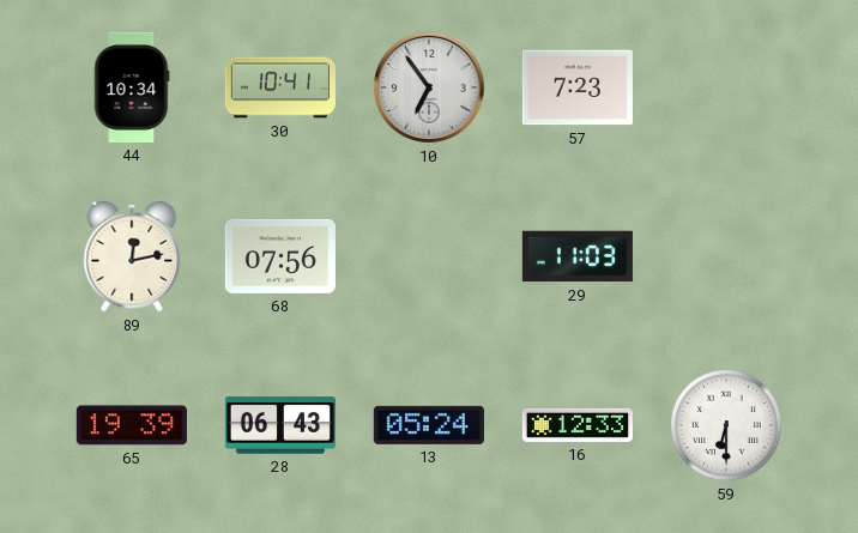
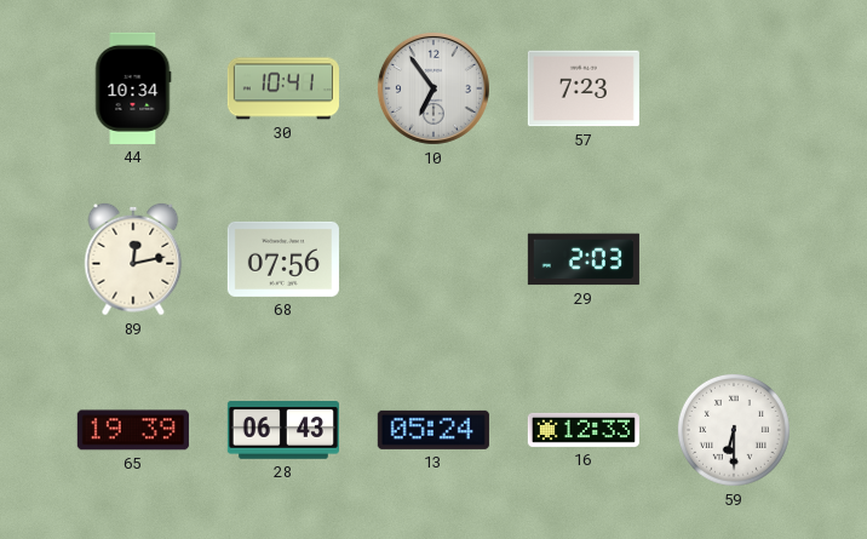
29: 11:03 -> 2:03 (584, 259)
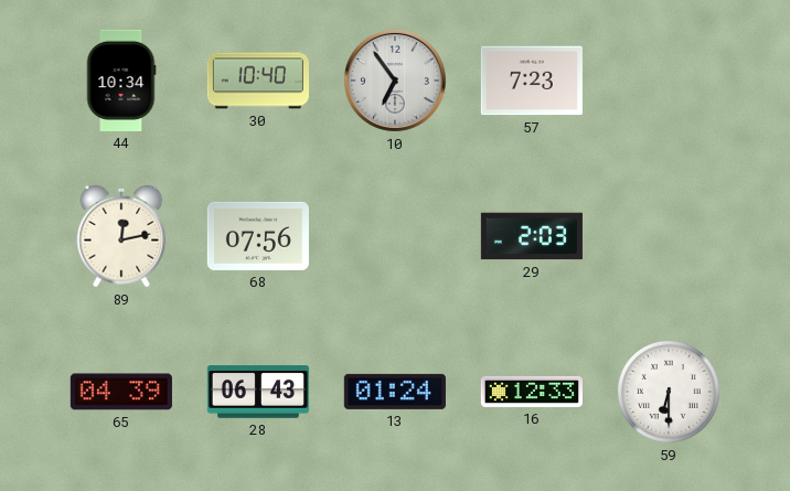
30: 10:41 -> 10:40 (258, 81)
65: 19:39 -> 04:39 (121, 392)
13: 05:24 -> 01:24 (395, 392)
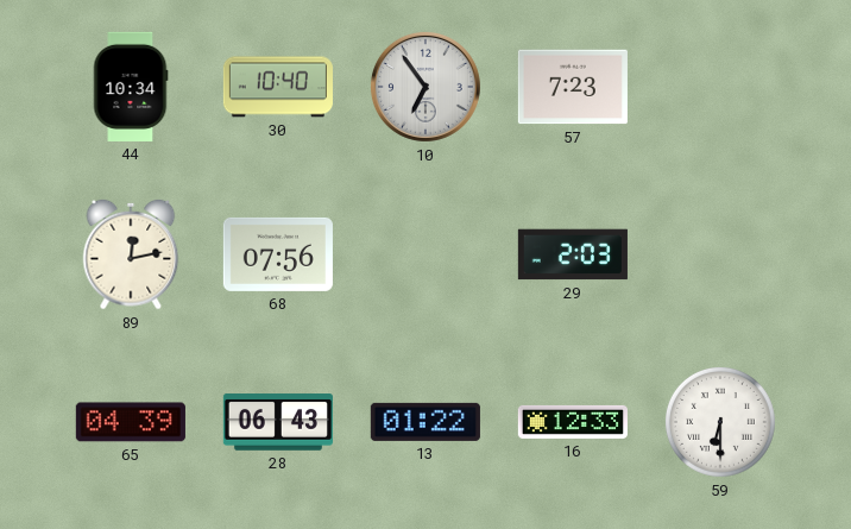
13: 01:24 -> 01:22 (425, 422)
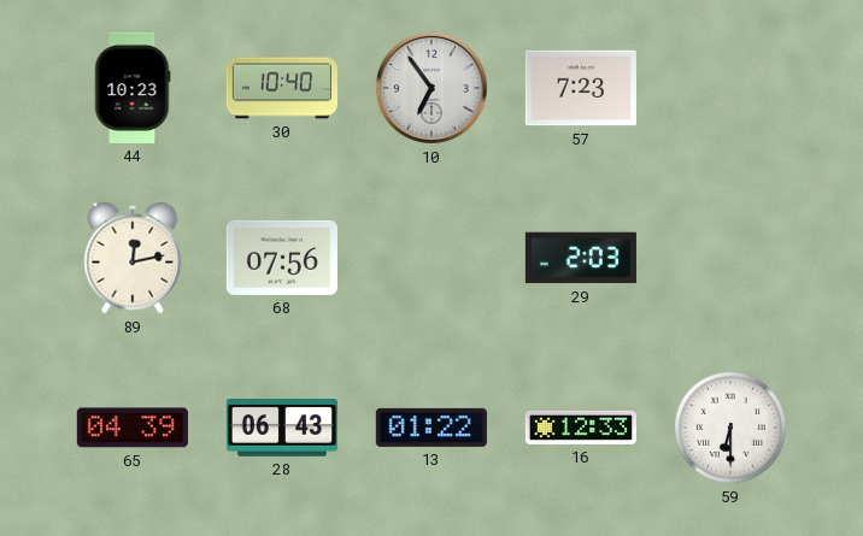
44: 10:34 -> 10:23 (133, 88)
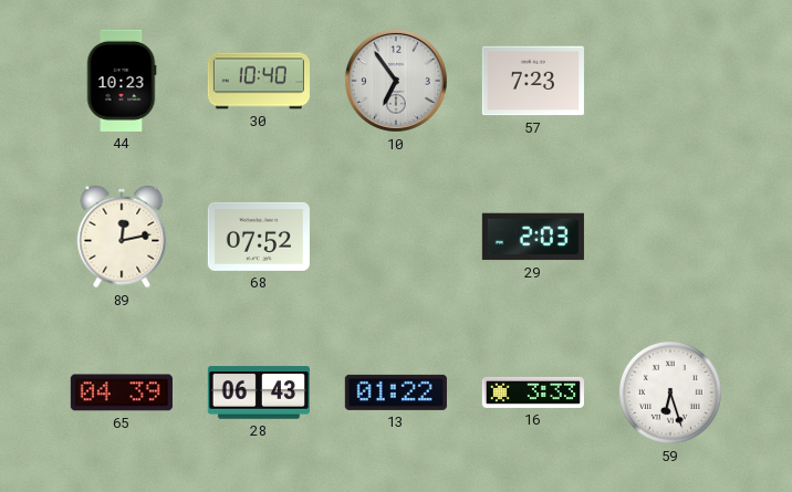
68: 07:56 -> 07:52 (259, 237)
16: 12:33 -> 3:33 (533, 392)
59: 6:30 -> 6:27 (670, 392)
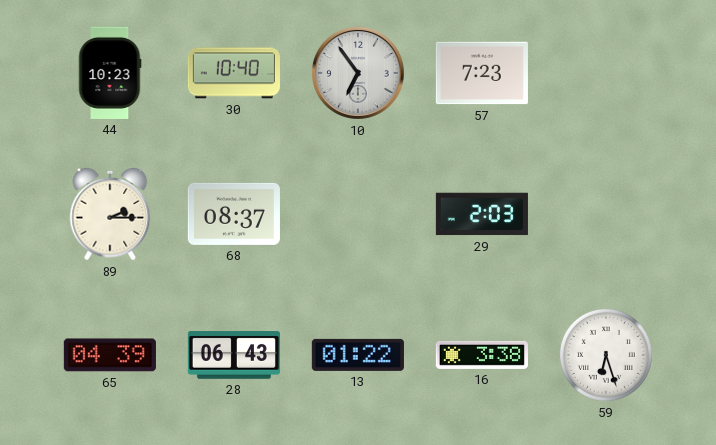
89: 12:13 -> 2:15 (110, 214)
68: 07:52 -> 08:37 (234, 214)
16: 3:33 -> 3:38 (482, 355)
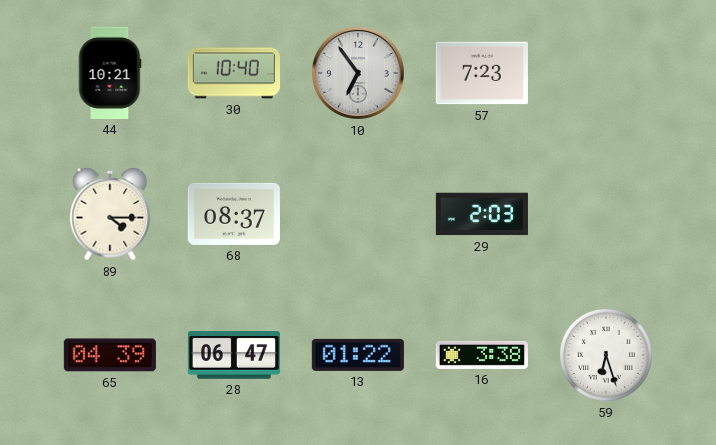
44: 10:23 -> 10:21 (110, 73)
89: 2:15 -> 4:15 (110, 214)
28: 06:43 -> 06:47 (234, 355)
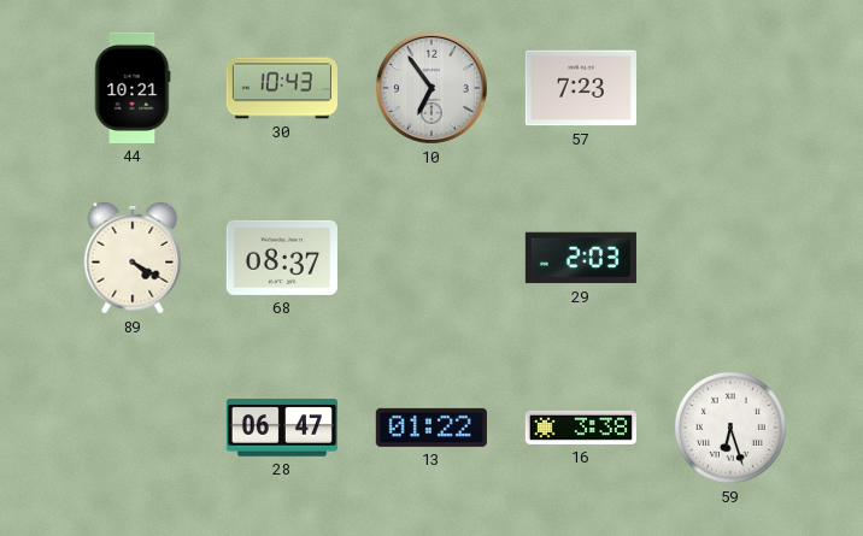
30: 10:40 -> 10:43 (282, 88)
89: 4:15 -> 4:20 (133, 258)
65: 04:39 -> none (110, 355)
